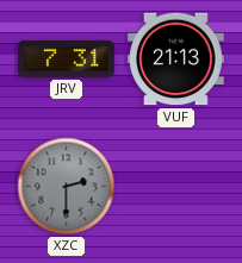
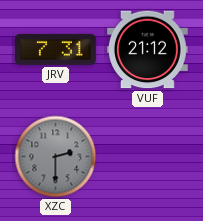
VUF: 21:13 -> 21:12 (147, 50)
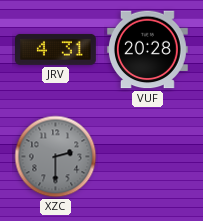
JRV: 7:31 -> 4:31 (56, 49)
VUF: 21:12 -> 20:28 (147, 50)
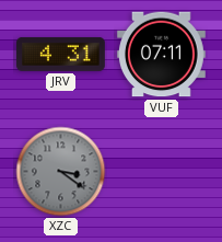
VUF: 20:28 -> 07:11 (161, 55)
XZC: 2:30 -> 3:21 (61, 172)
